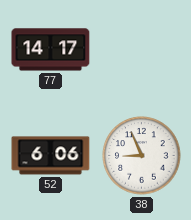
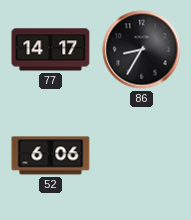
86: none -> 8:35 (142, 50)
38: 8:56 -> none (142, 156)
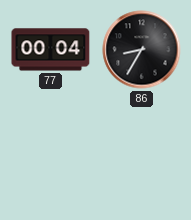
77: 14:17 -> 00:04 (51, 50)
52: 6:06 -> none (51, 156)
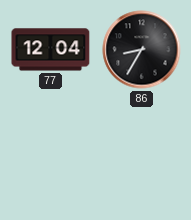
77: 00:04 -> 12:04 (51, 50)
